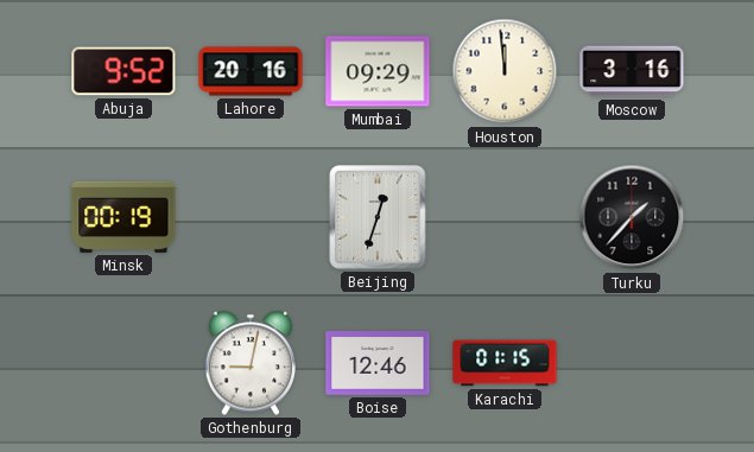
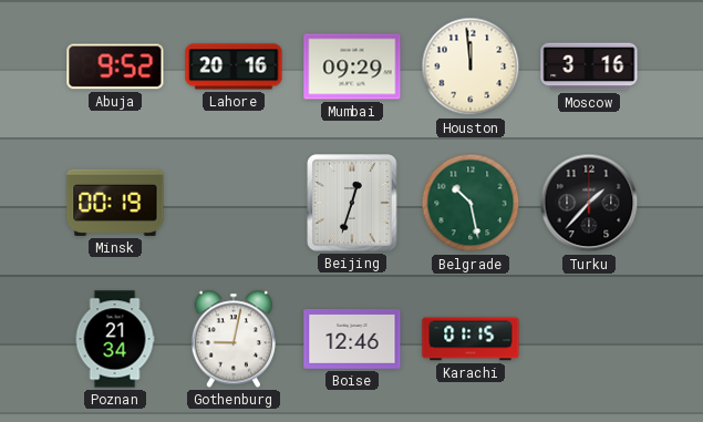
Belgrade: none -> 10:28 (471, 203)
Poznan: none -> 21:34 (115, 339)
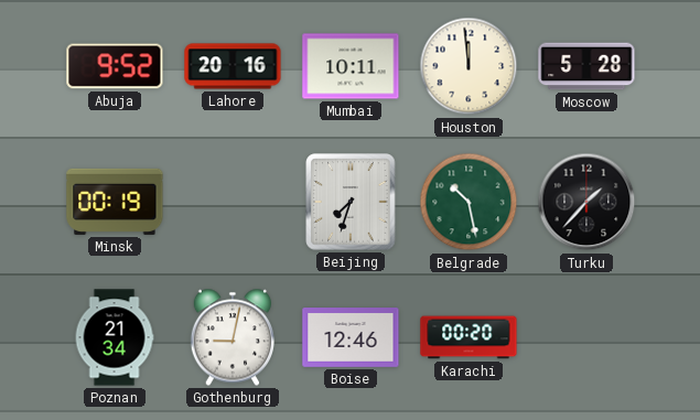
Mumbai: 09:29 -> 10:11 (351, 66)
Moscow: 3:16 -> 5:28 (586, 66)
Beijing: 12:33 -> 7:33 (351, 202)
Karachi: 01:15 -> 00:20 (469, 337)
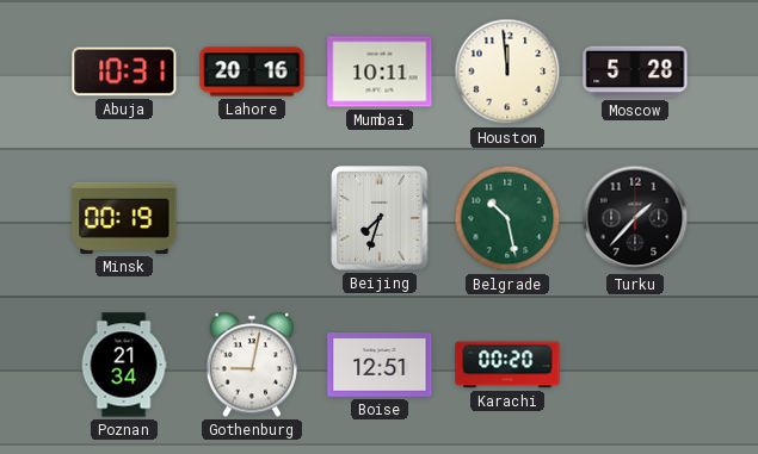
Abuja: 9:52 -> 10:31 (124, 71)
Boise: 12:46 -> 12:51 (380, 366)
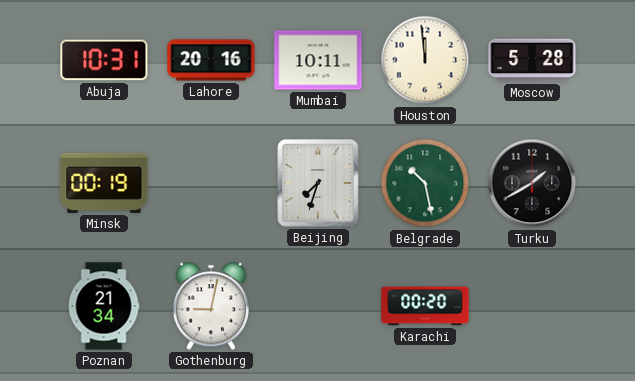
Turku: 1:37 -> 1:40 (532, 183)
Boise: 12:51 -> none (380, 366)
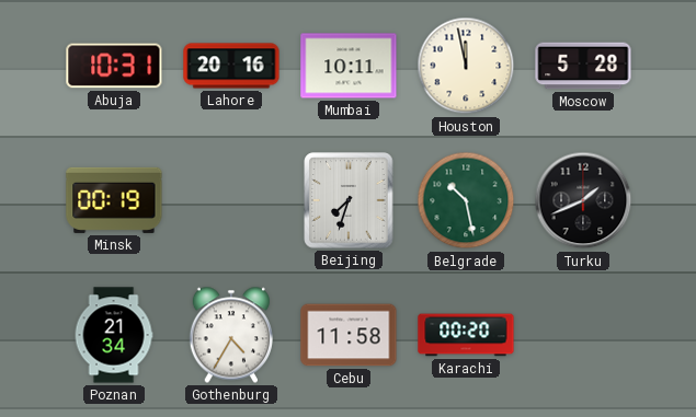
Houston: 11:59 -> 11:58 (466, 66)
Turku: 1:40 -> 1:41 (583, 200)
Gothenburg: 9:02 -> 4:35 (230, 335)
Cebu: none -> 11:58 (349, 335)
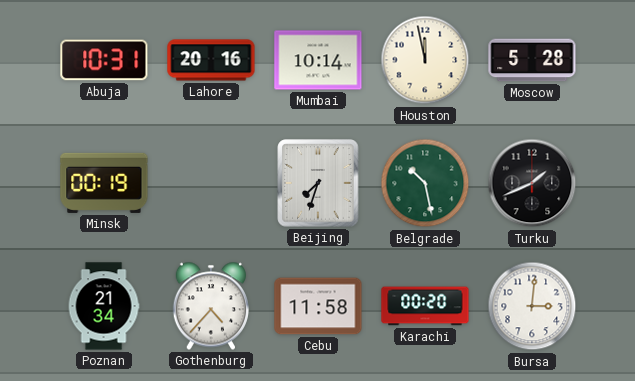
Mumbai: 10:11 -> 10:14 (318, 60)
Gothenburg: 4:35 -> 4:37 (210, 306)
Bursa: none -> 3:01 (532, 306)
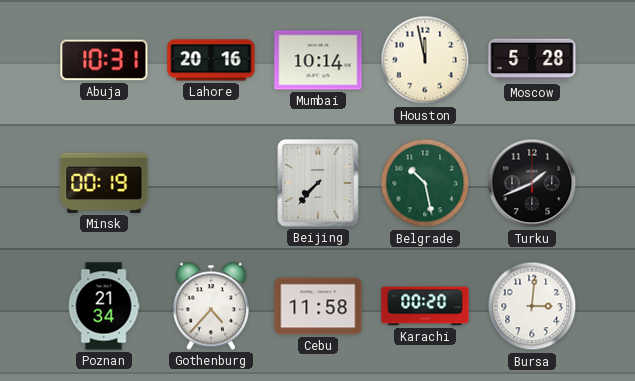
Beijing: 7:33 -> 7:37 (318, 183)
